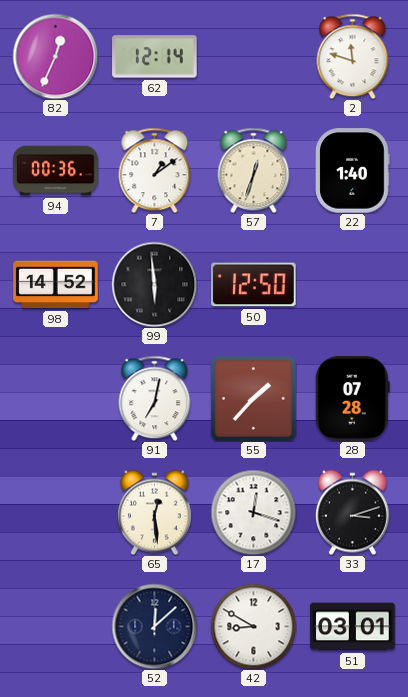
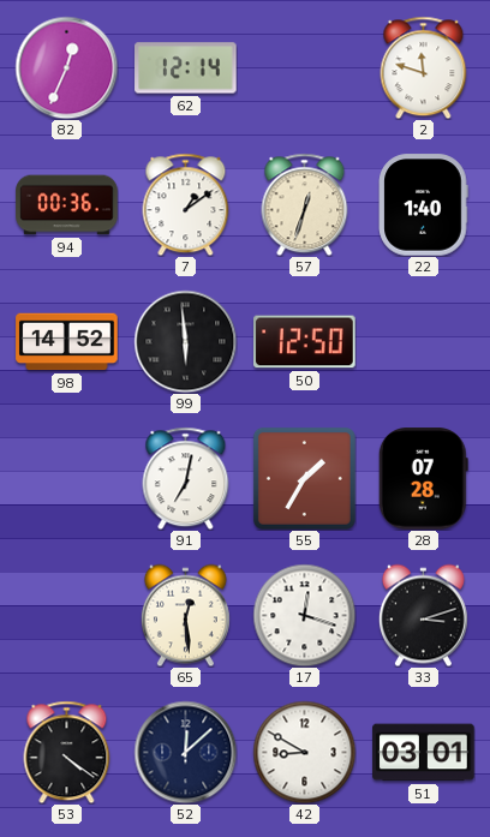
55: 1:37 -> 1:35 (304, 478)
53: none -> 4:21 (67, 752)
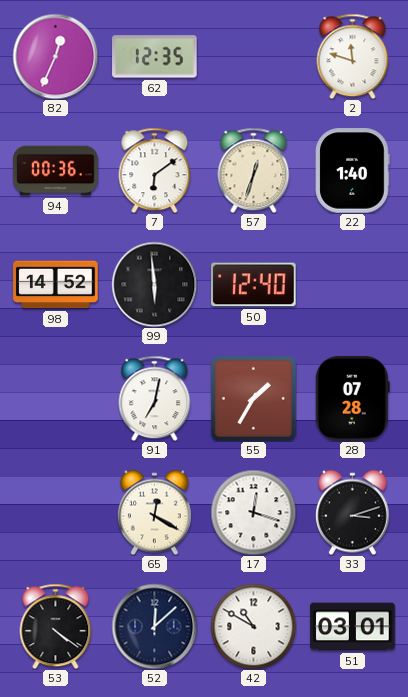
62: 12:14 -> 12:35 (155, 57)
7: 1:09 -> 6:09 (155, 170)
50: 12:50 -> 12:40 (254, 285)
65: 12:29 -> 12:20 (154, 512)
42: 8:50 -> 10:50 (253, 626)
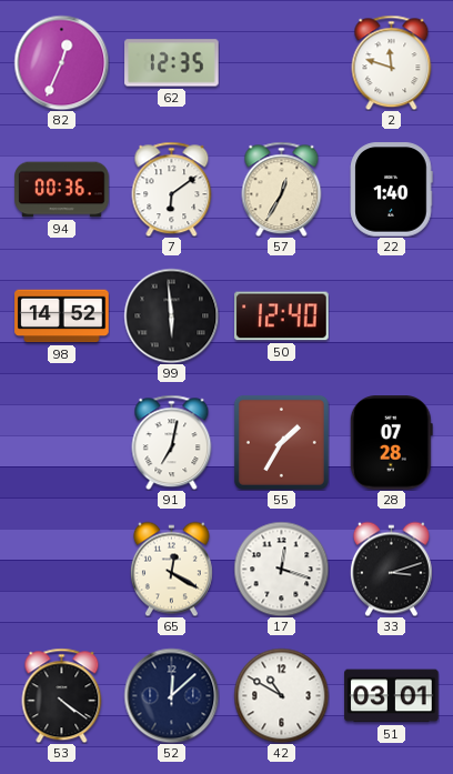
57: 12:33 -> 12:35 (282, 189)
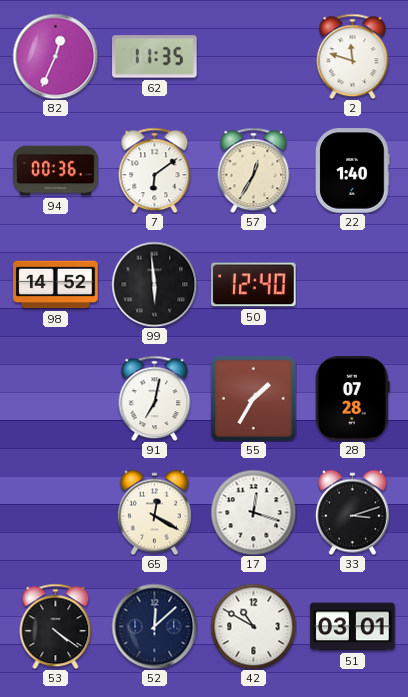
62: 12:35 -> 11:35 (155, 57)
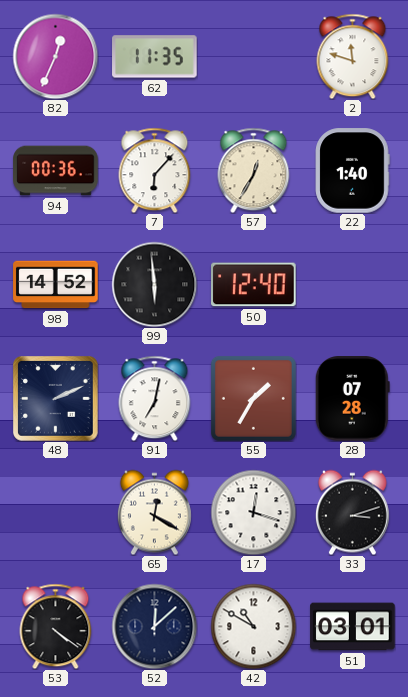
7: 6:09 -> 6:07 (155, 170)
48: none -> 2:11 (56, 399)
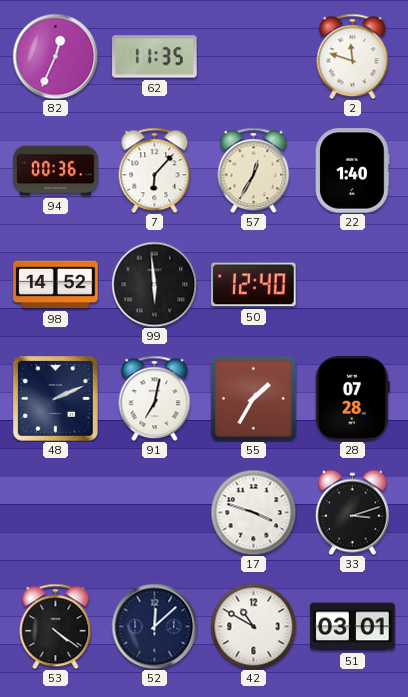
65: 12:20 -> none (154, 512)
17: 12:18 -> 3:48 (253, 512)
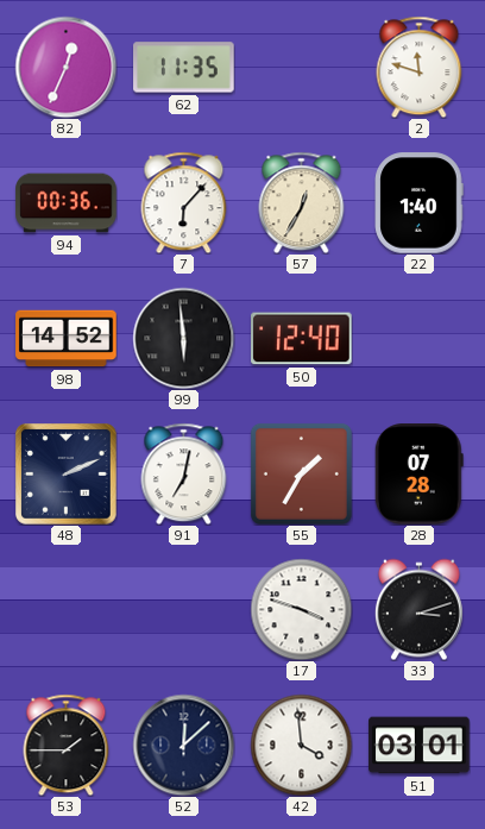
53: 4:21 -> 1:45 (67, 745)
42: 10:50 -> 3:59 (301, 745)
